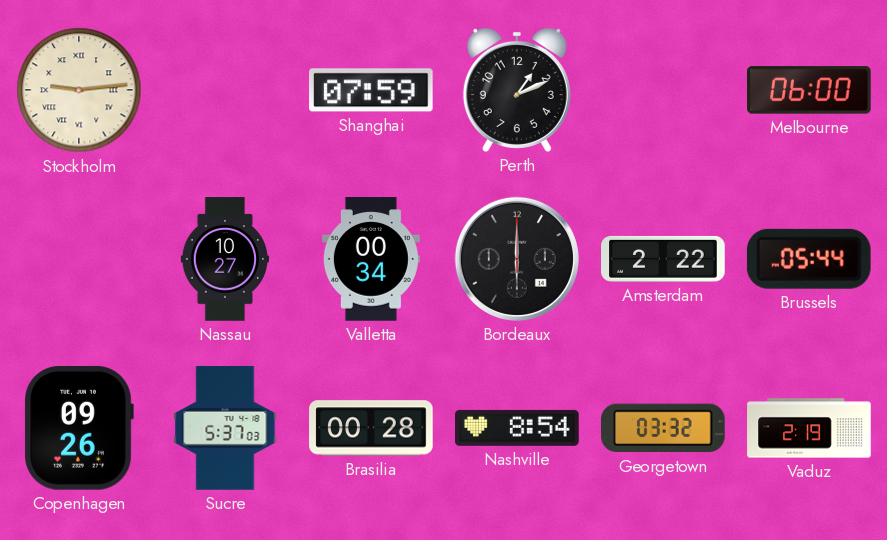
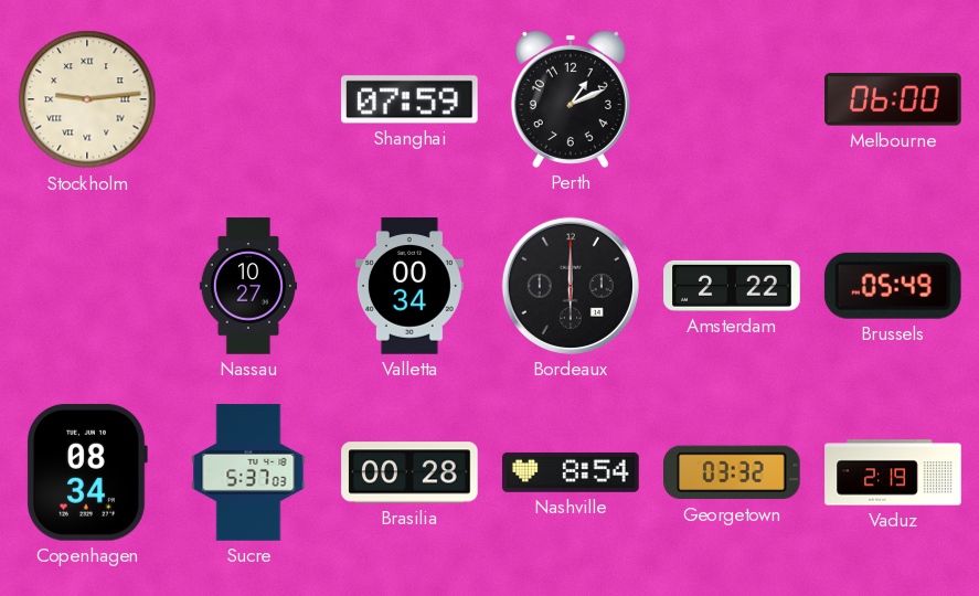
Brussels: 05:44 -> 05:49 (893, 286)
Copenhagen: 09:26 -> 08:34 (87, 472)
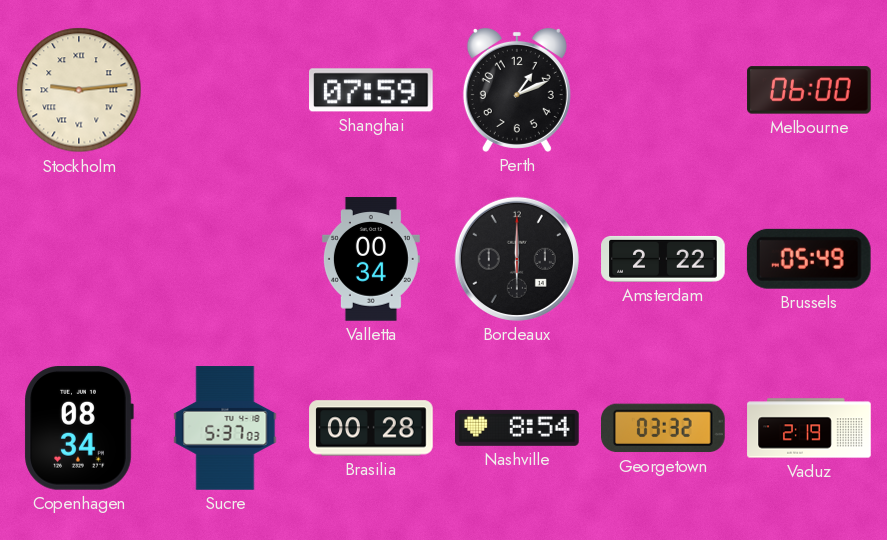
Nassau: 10:27 -> none (247, 286)
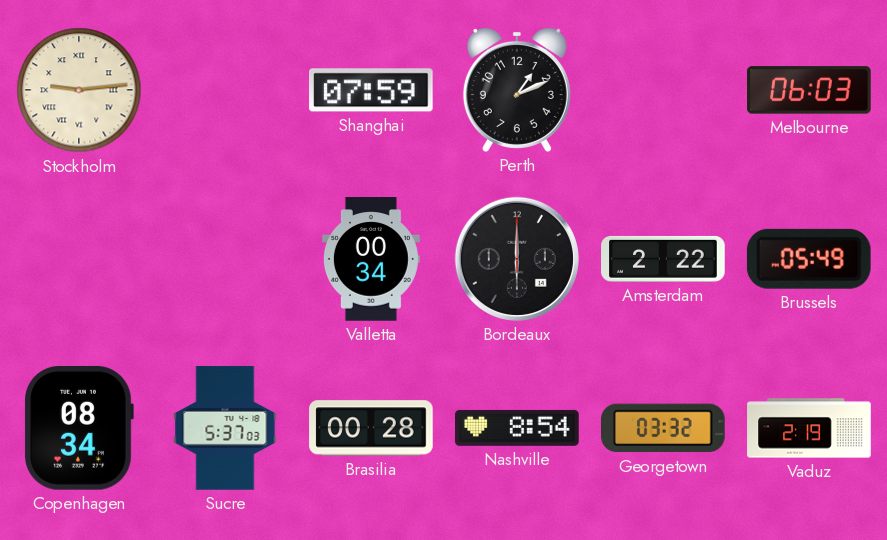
Melbourne: 06:00 -> 06:03 (809, 90)
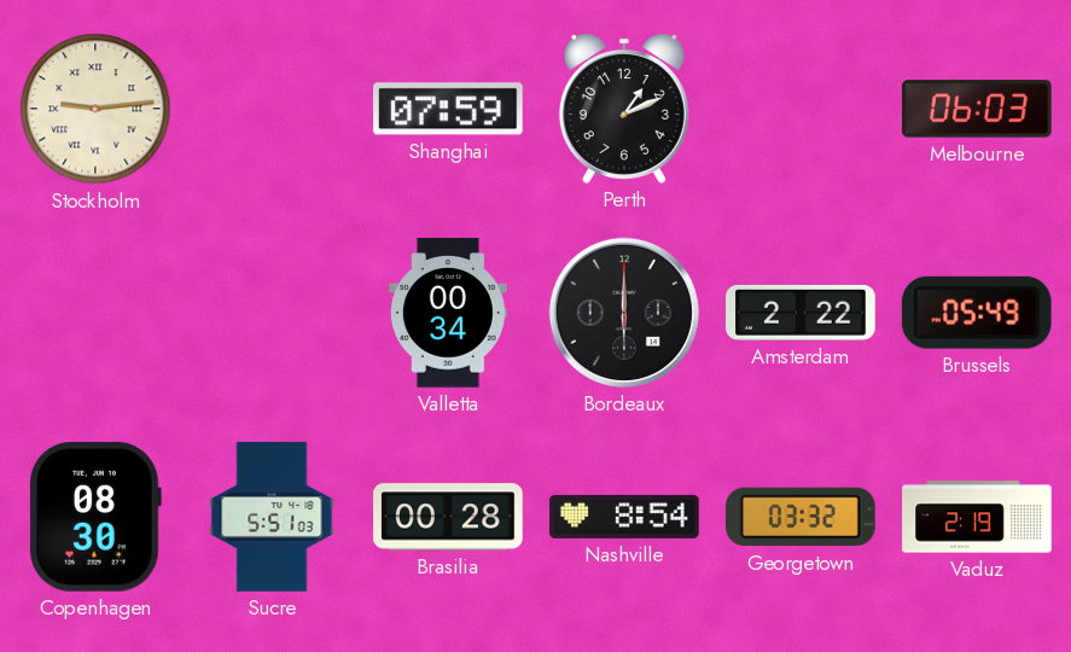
Copenhagen: 08:34 -> 08:30 (95, 517)
Sucre: 5:37 -> 5:51 (272, 517)
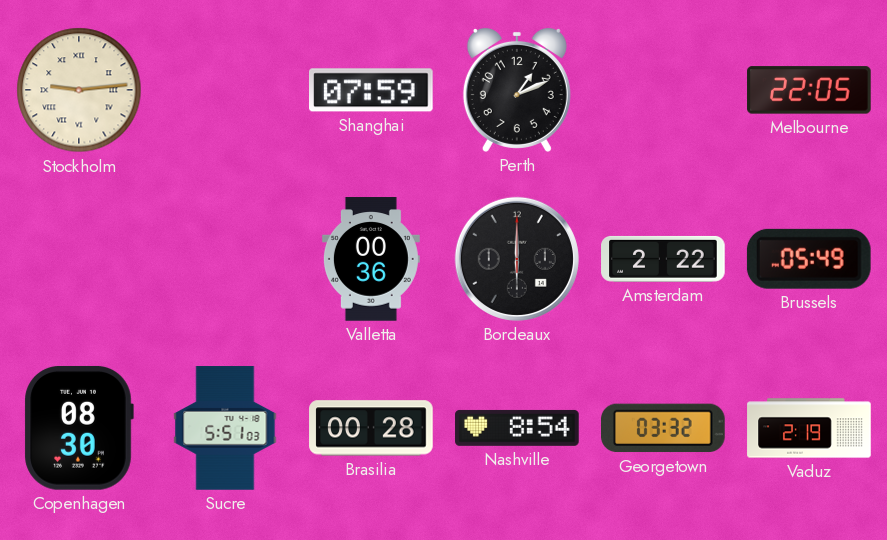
Melbourne: 06:03 -> 22:05 (809, 90)
Valletta: 00:34 -> 00:36 (371, 259)
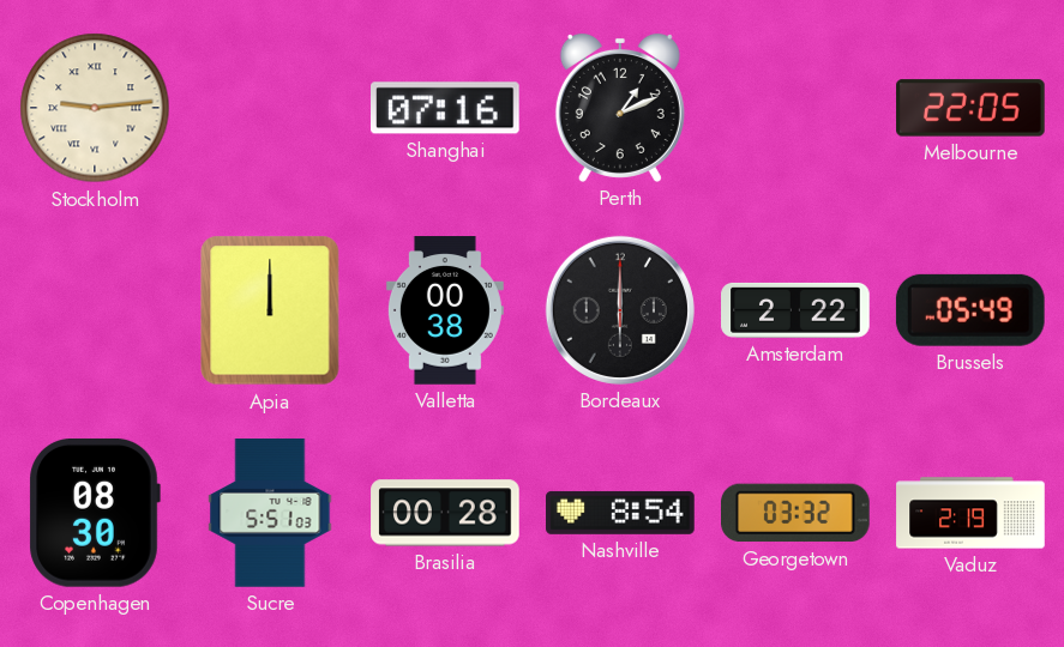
Shanghai: 07:59 -> 07:16 (446, 108)
Apia: none -> 12:00 (270, 310)
Valletta: 00:36 -> 00:38 (445, 310)
